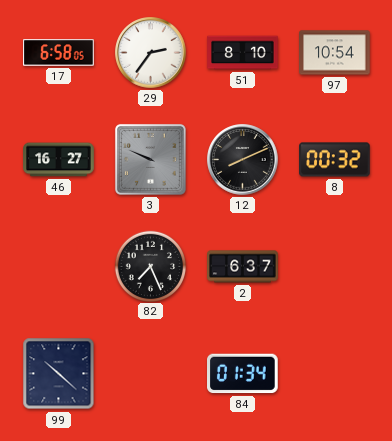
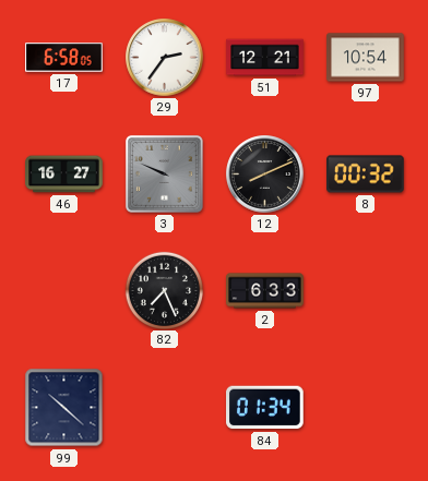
51: 8:10 -> 12:21 (265, 58)
2: 6:37 -> 6:33 (265, 291)
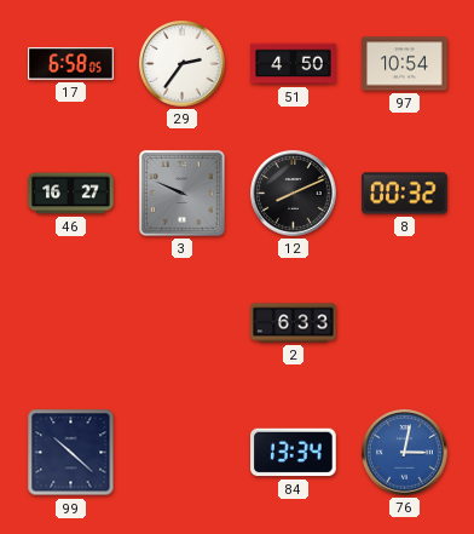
51: 12:21 -> 4:50 (294, 64)
82: 7:26 -> none (164, 290)
84: 01:34 -> 13:34 (294, 453)
76: none -> 3:02 (405, 453)
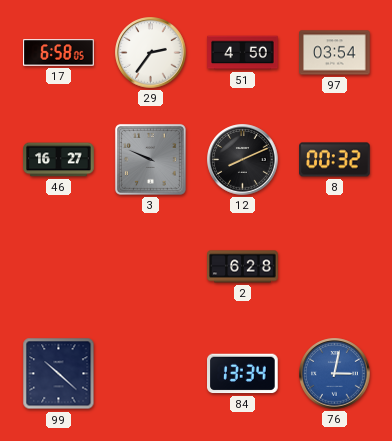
97: 10:54 -> 03:54 (335, 53)
2: 6:33 -> 6:28 (243, 267)
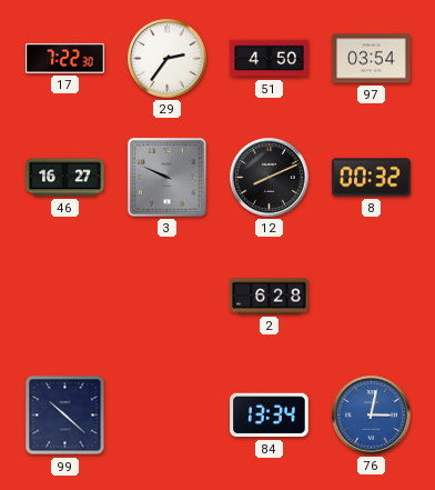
17: 6:58 -> 7:22 (65, 59)
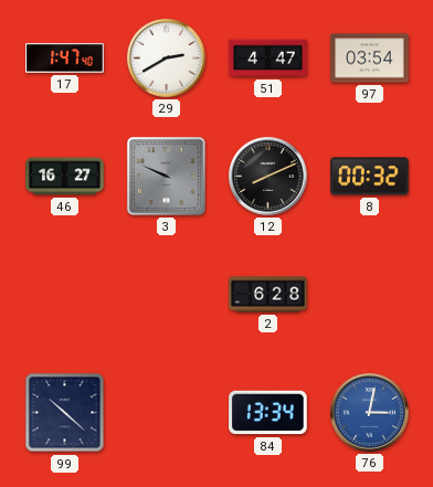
17: 7:22 -> 1:47 (65, 59)
29: 2:36 -> 2:40 (167, 59)
51: 4:50 -> 4:47 (268, 59)
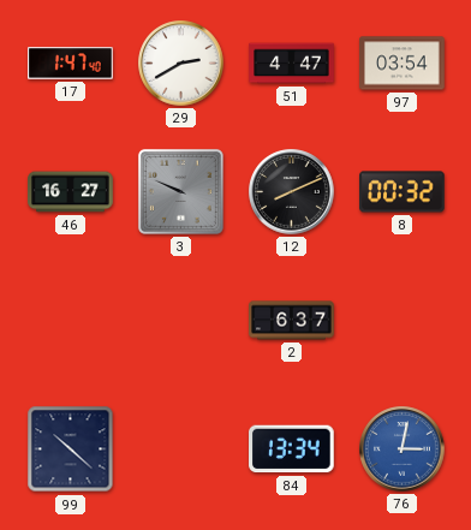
2: 6:28 -> 6:37 (292, 321)
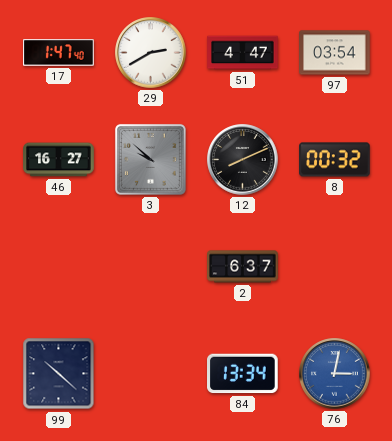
3: 9:49 -> 9:52 (150, 159)
